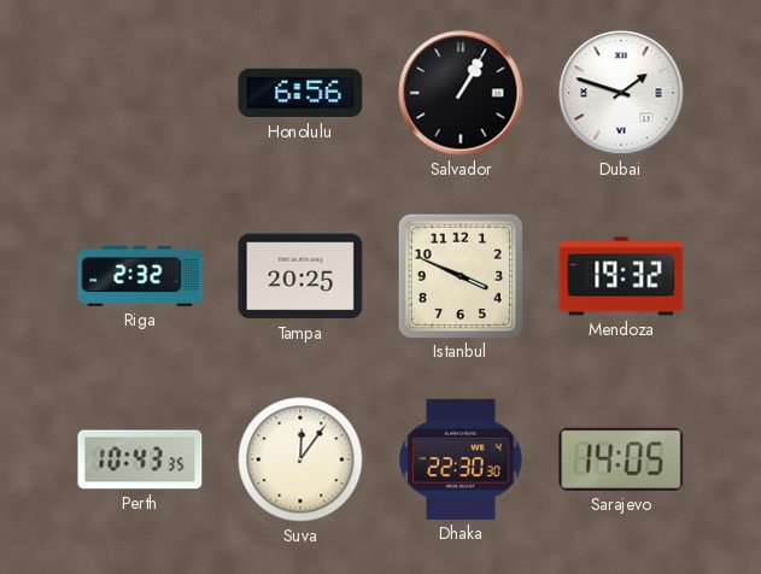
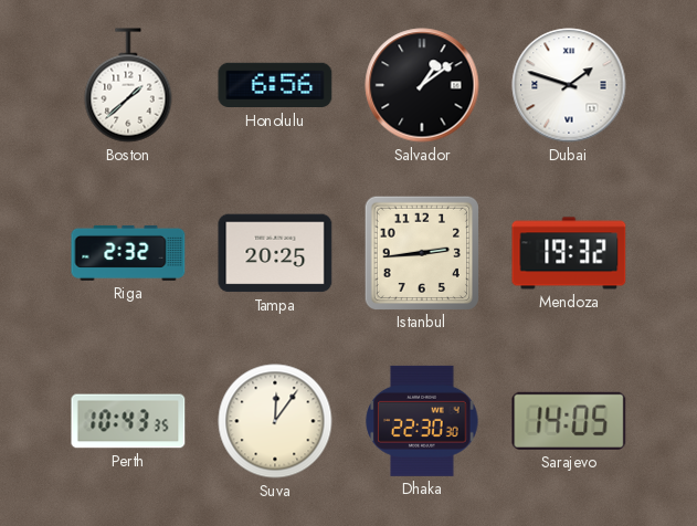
Boston: none -> 1:38 (128, 85)
Salvador: 1:05 -> 1:09 (422, 85)
Istanbul: 3:49 -> 2:44 (421, 252)
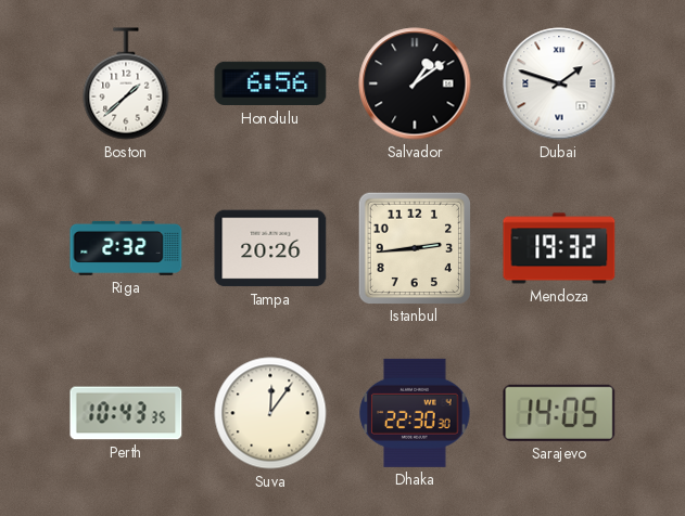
Tampa: 20:25 -> 20:26 (270, 248)
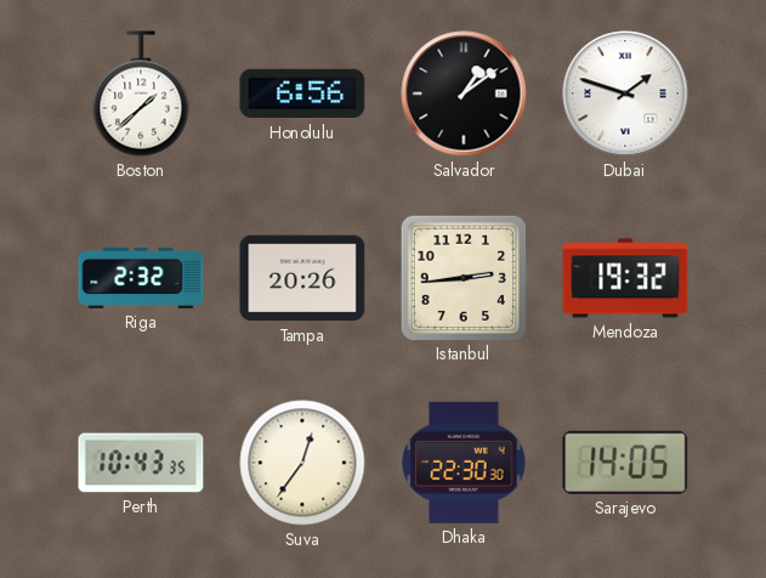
Suva: 12:06 -> 12:36 (302, 463)
